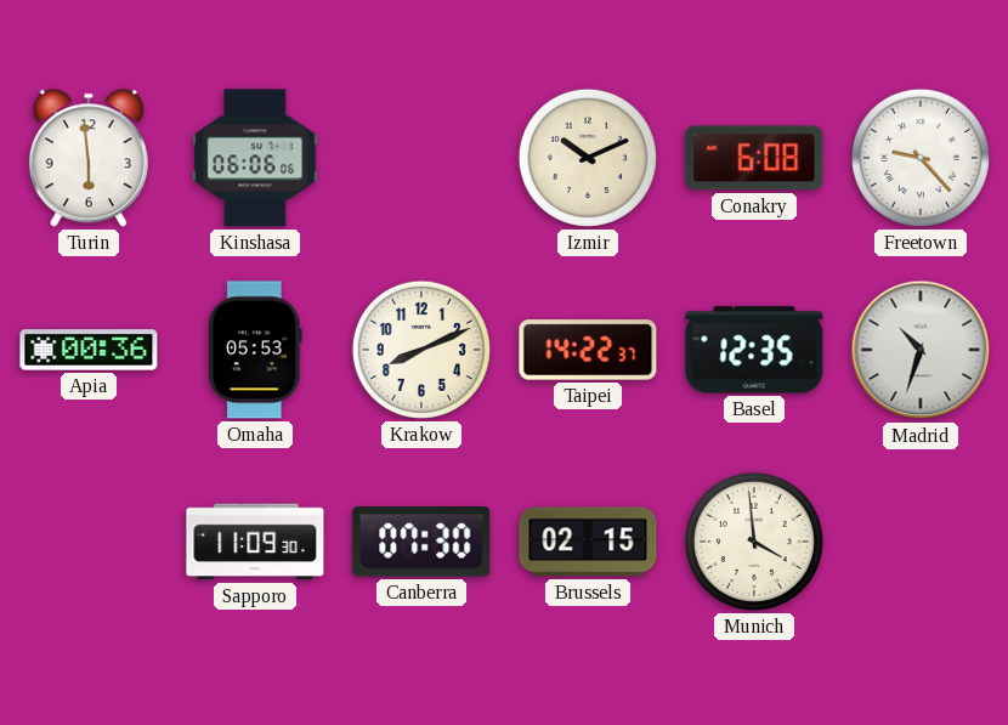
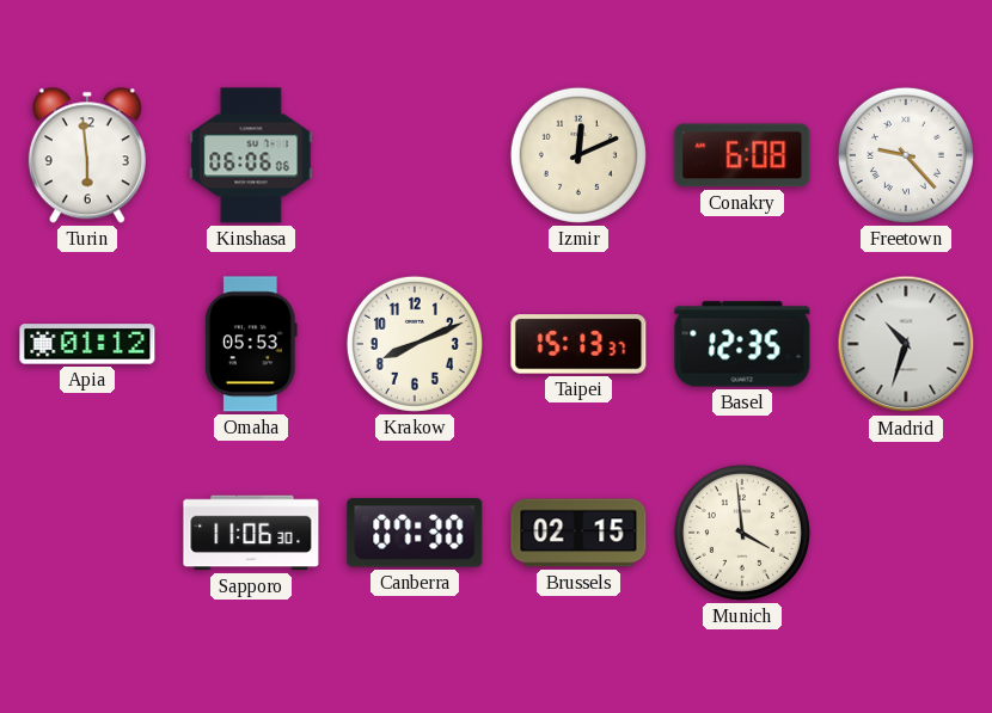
Izmir: 10:11 -> 12:11 (578, 155)
Apia: 00:36 -> 01:12 (87, 344)
Taipei: 14:22 -> 15:13 (578, 344)
Sapporo: 11:09 -> 11:06 (251, 533)
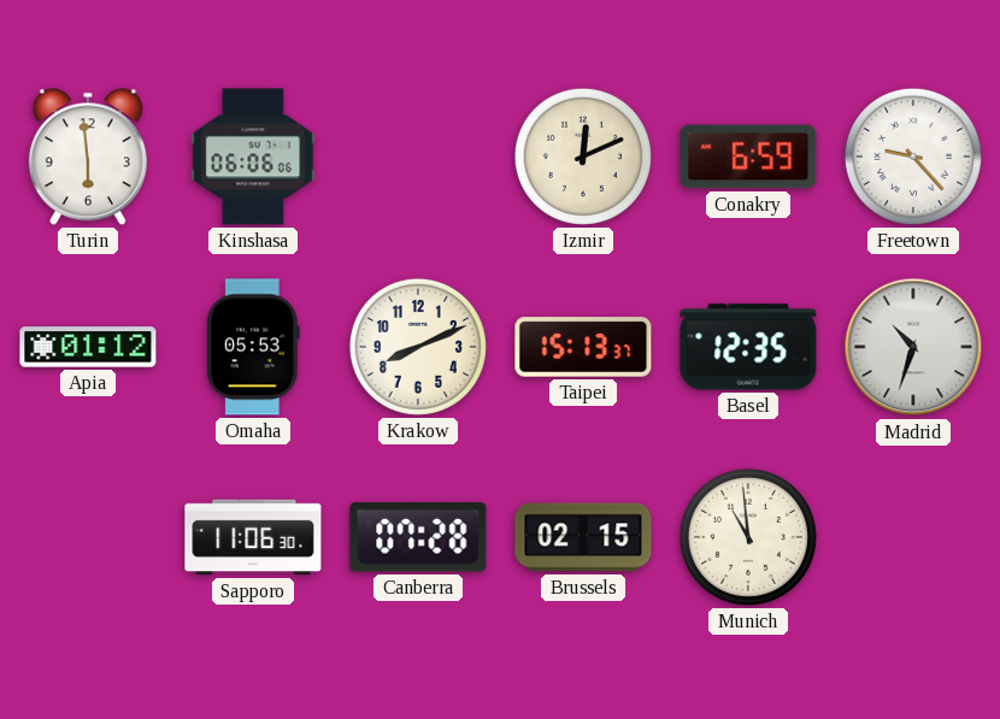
Conakry: 6:08 -> 6:59 (748, 157)
Canberra: 07:30 -> 07:28 (418, 537)
Munich: 3:59 -> 10:59 (748, 537)
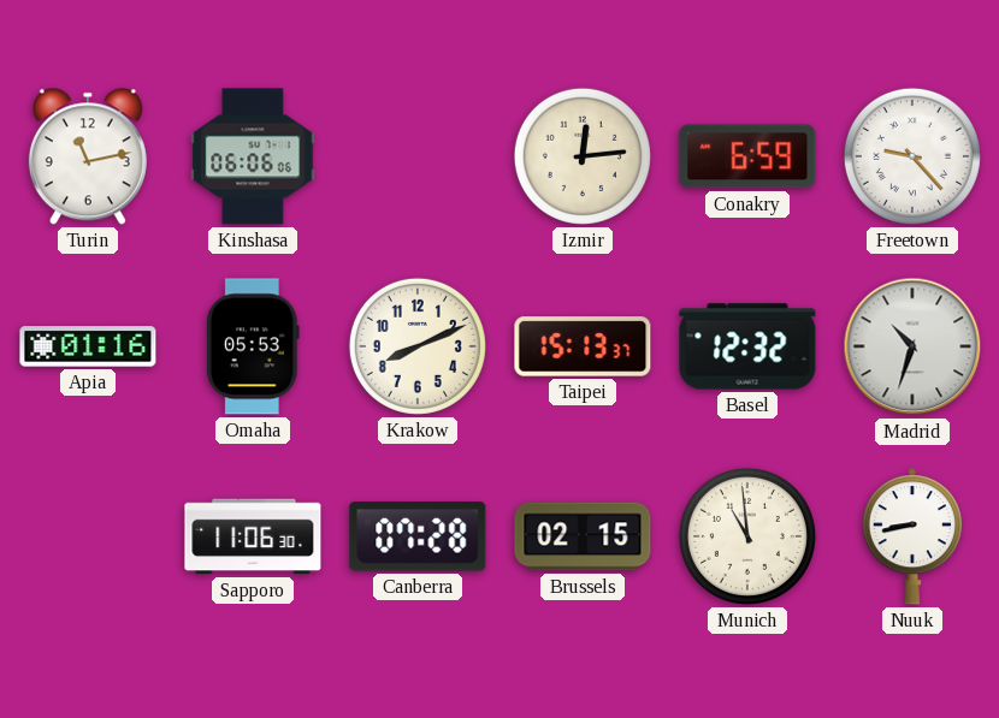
Turin: 5:59 -> 11:13 (88, 156)
Izmir: 12:11 -> 12:14 (583, 156)
Apia: 01:12 -> 01:16 (88, 346)
Basel: 12:35 -> 12:32 (747, 346)
Nuuk: none -> 8:43 (912, 536)
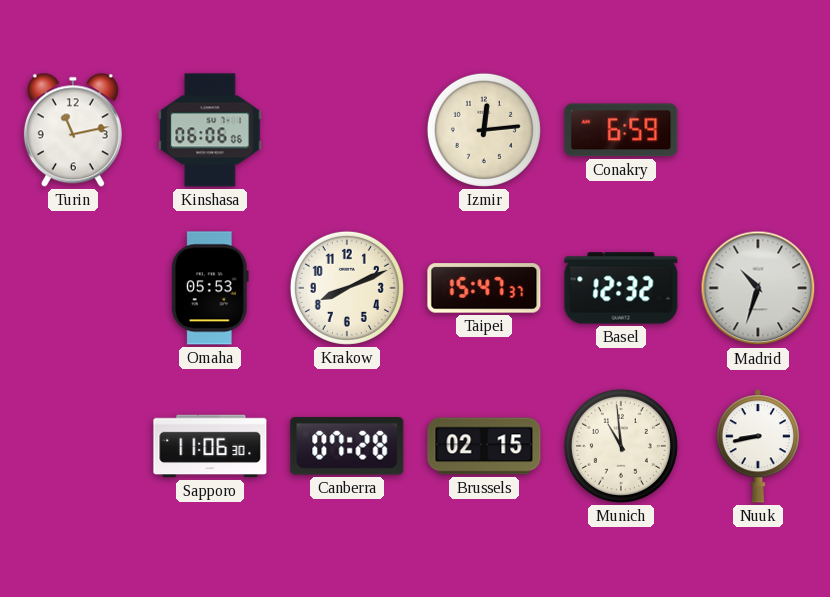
Freetown: 9:23 -> none (912, 156)
Apia: 01:16 -> none (88, 346)
Taipei: 15:13 -> 15:47 (484, 288)
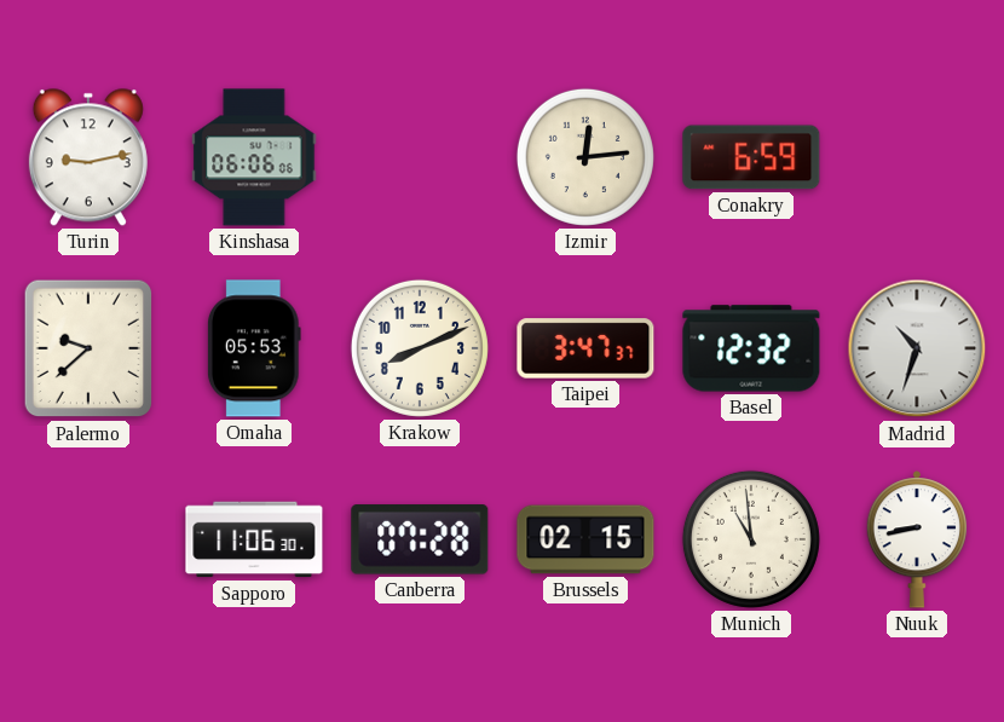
Turin: 11:13 -> 9:13 (88, 157)
Palermo: none -> 9:38 (88, 348)
Taipei: 15:47 -> 3:47 (585, 348)
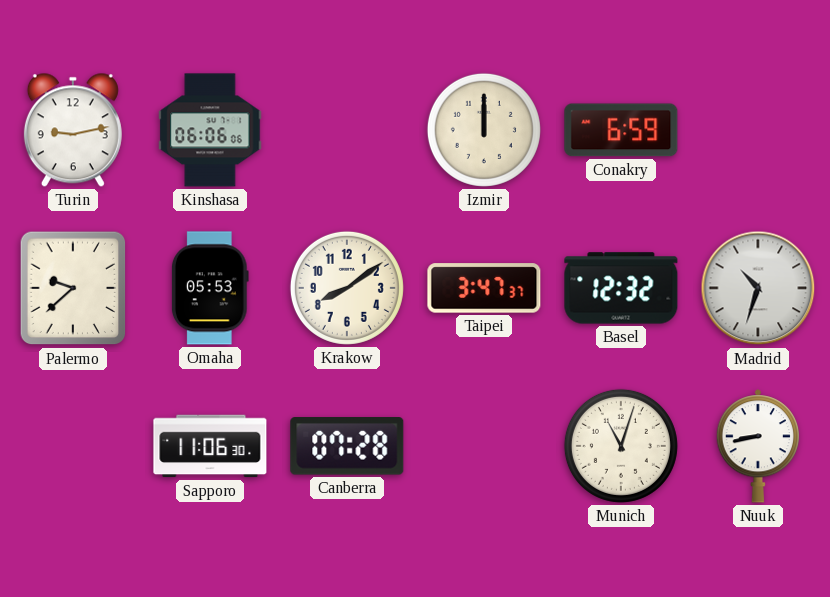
Izmir: 12:14 -> 12:00 (484, 130)
Krakow: 8:11 -> 8:09 (347, 288)
Brussels: 02:15 -> none (585, 539)
Munich: 10:59 -> 11:03 (621, 446)
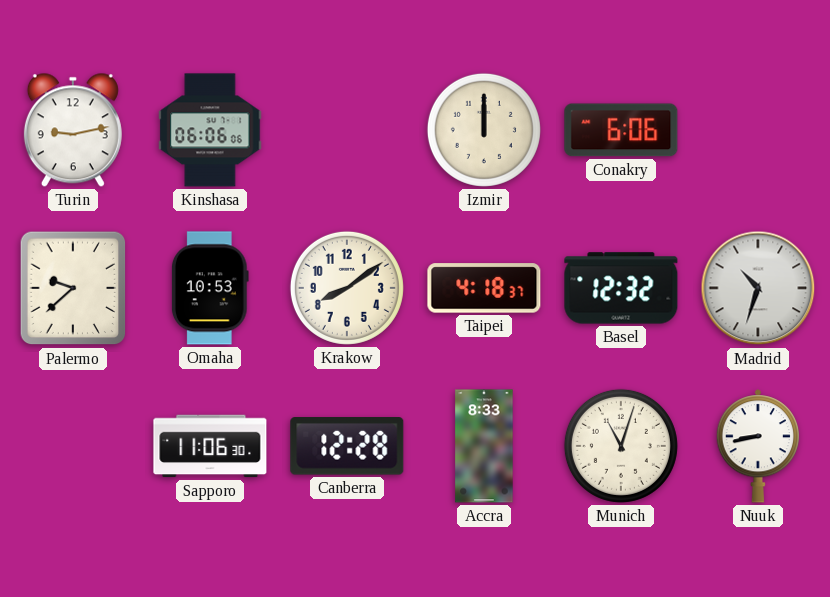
Conakry: 6:59 -> 6:06 (621, 130)
Omaha: 05:53 -> 10:53 (210, 288)
Taipei: 3:47 -> 4:18 (484, 288)
Canberra: 07:28 -> 12:28 (347, 446)
Accra: none -> 8:33 (484, 446)
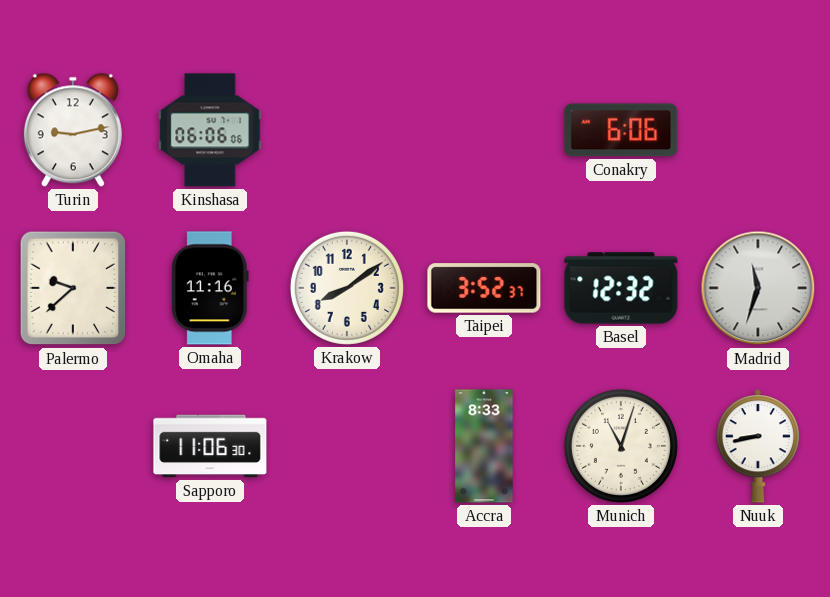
Izmir: 12:00 -> none (484, 130)
Omaha: 10:53 -> 11:16 (210, 288)
Taipei: 4:18 -> 3:52 (484, 288)
Madrid: 10:33 -> 11:33 (758, 288)
Canberra: 12:28 -> none (347, 446)
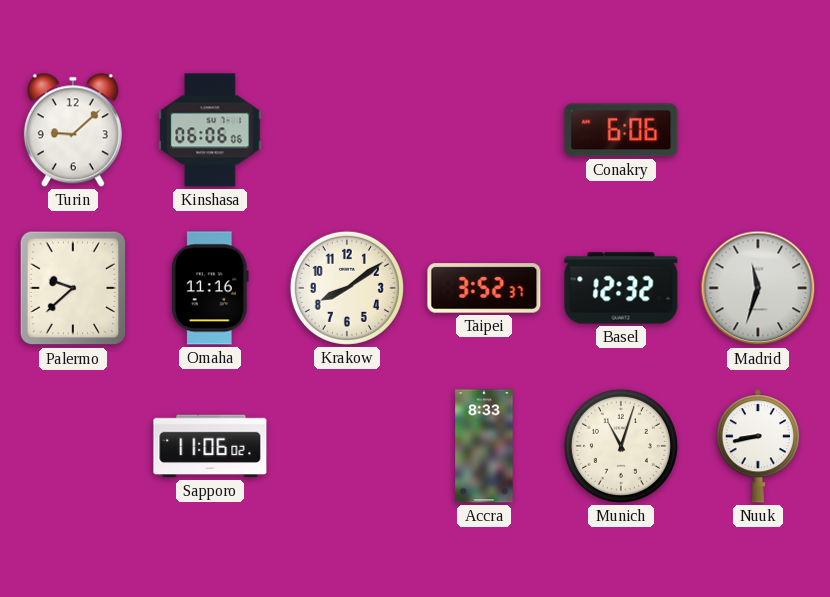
Turin: 9:13 -> 9:08 (73, 130)
Sapporo: 11:06:30 -> 11:06:02 (210, 446)
